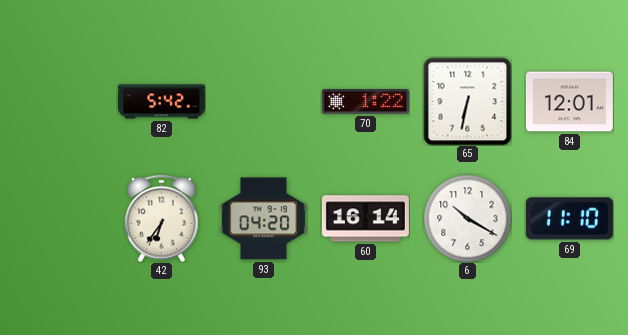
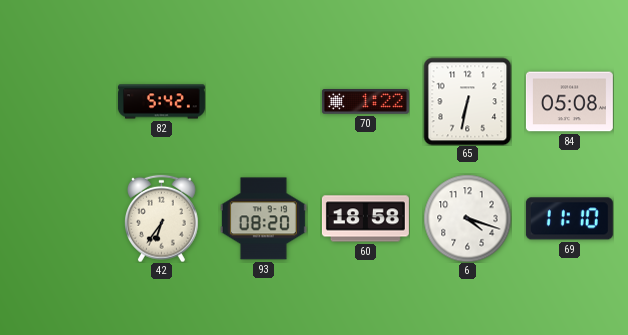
84: 12:01 -> 05:08 (569, 102)
93: 04:20 -> 08:20 (263, 219)
60: 16:14 -> 18:58 (365, 219)
6: 10:20 -> 4:18 (467, 218)
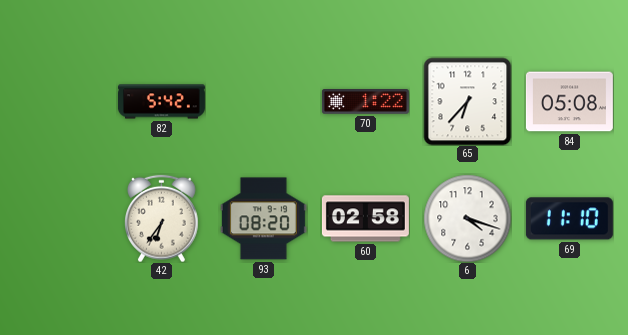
65: 6:32 -> 6:37 (467, 101)
60: 18:58 -> 02:58 (365, 219)
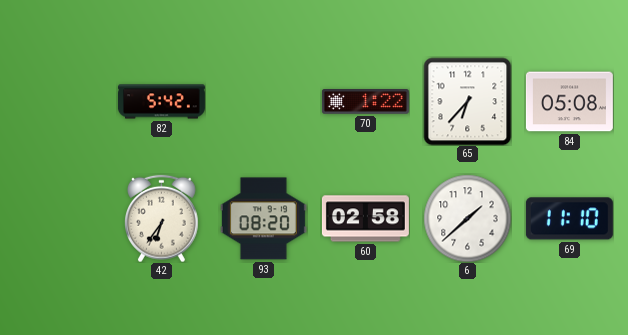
6: 4:18 -> 1:38 (467, 218)
